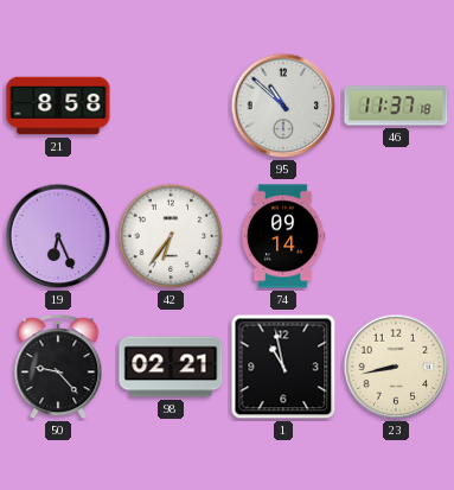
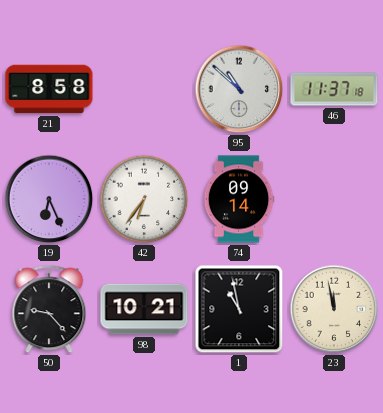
98: 02:21 -> 10:21 (144, 309)
23: 8:43 -> 11:58 (334, 309)
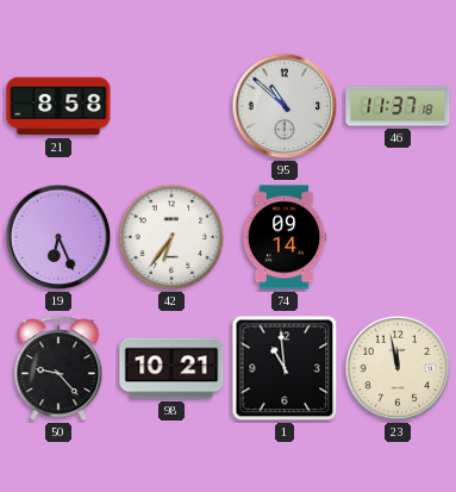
1: 10:58 -> 10:59 (285, 368)
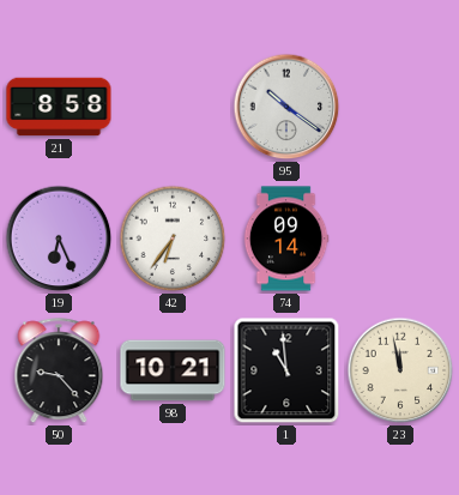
95: 10:52 -> 10:21 (286, 107)
46: 11:37 -> none (398, 106)
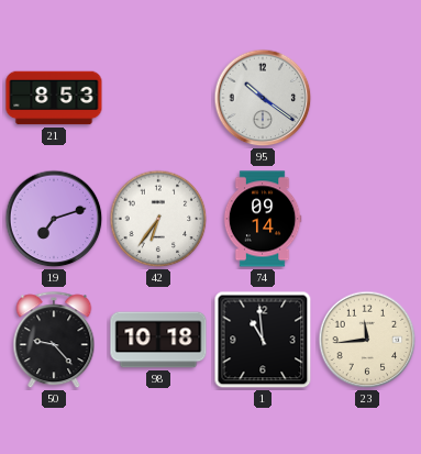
21: 8:58 -> 8:53 (54, 98)
19: 6:26 -> 7:12 (54, 219)
98: 10:21 -> 10:18 (158, 340)
23: 11:58 -> 11:44 (367, 340)
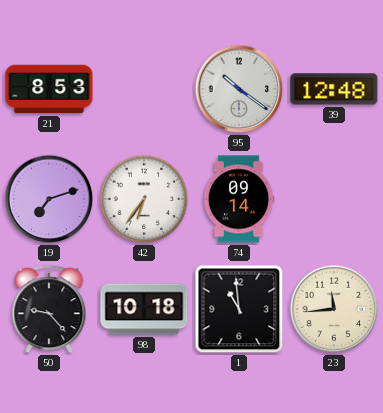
39: none -> 12:48 (334, 89)
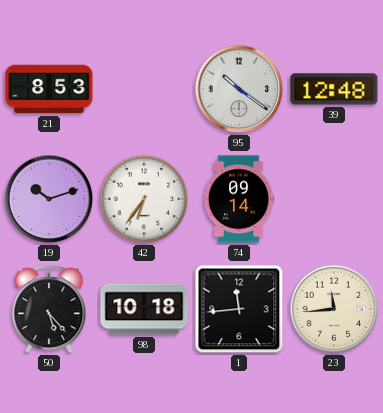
19: 7:12 -> 10:12 (49, 199)
50: 9:23 -> 5:23 (49, 310)
1: 10:59 -> 11:44 (239, 309)
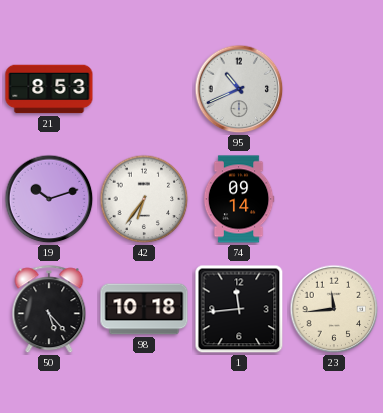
95: 10:21 -> 10:41 (239, 89)
39: 12:48 -> none (334, 89)
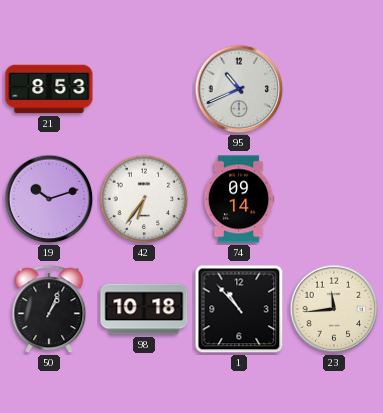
50: 5:23 -> 1:04 (49, 310)
1: 11:44 -> 10:53 (239, 309)
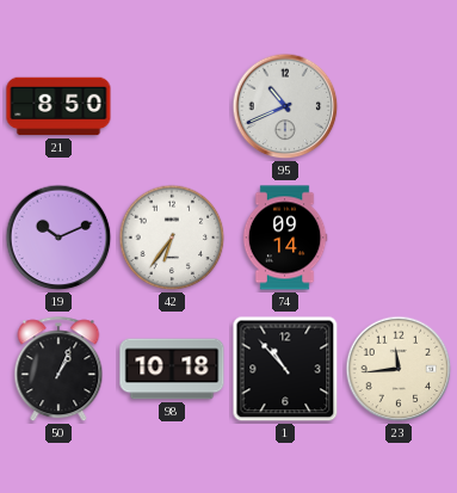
21: 8:53 -> 8:50 (58, 106)
19: 10:12 -> 10:11 (58, 238)
